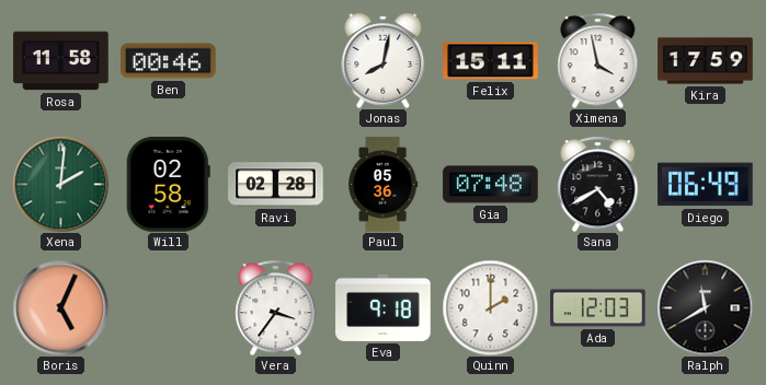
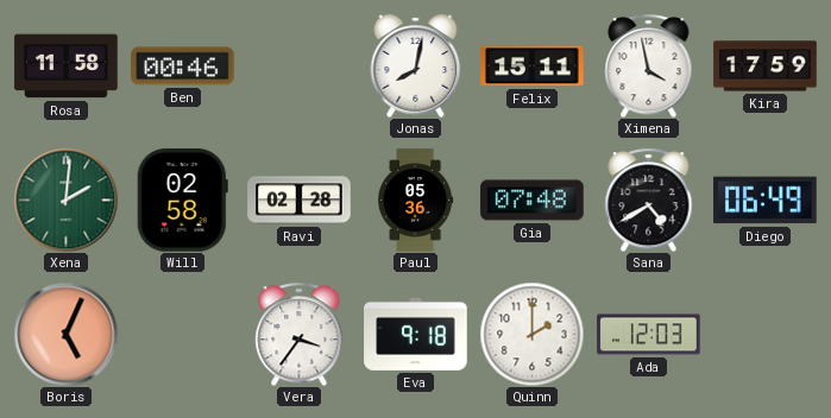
Ralph: 11:40 -> none (705, 307)
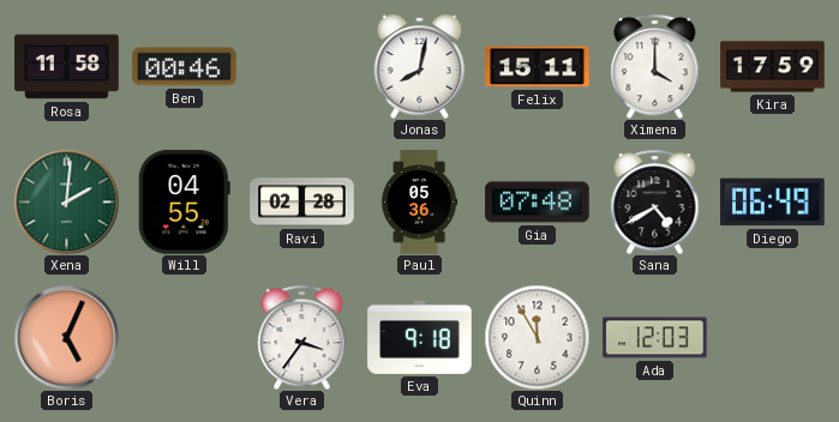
Ximena: 3:58 -> 4:00 (655, 66)
Will: 02:58 -> 04:55 (184, 203)
Quinn: 2:00 -> 11:55 (537, 337)
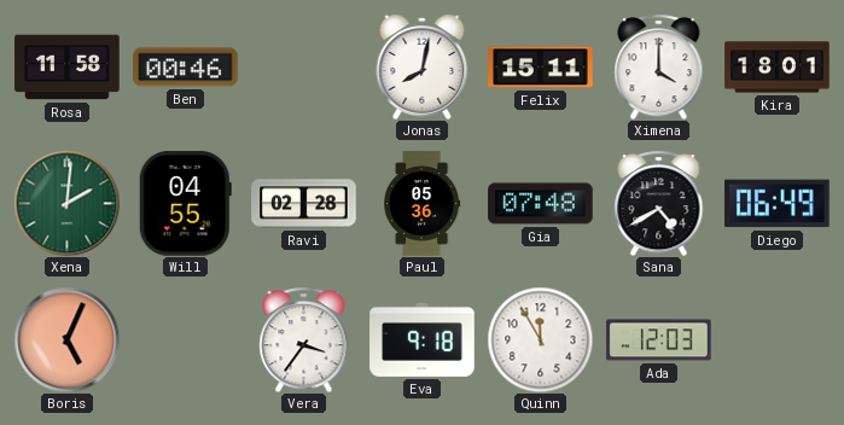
Kira: 17:59 -> 18:01 (778, 68)
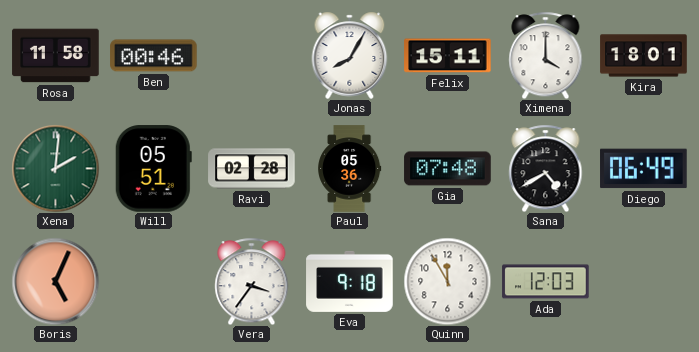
Jonas: 8:02 -> 8:05 (350, 55)
Will: 04:55 -> 05:51 (153, 169)
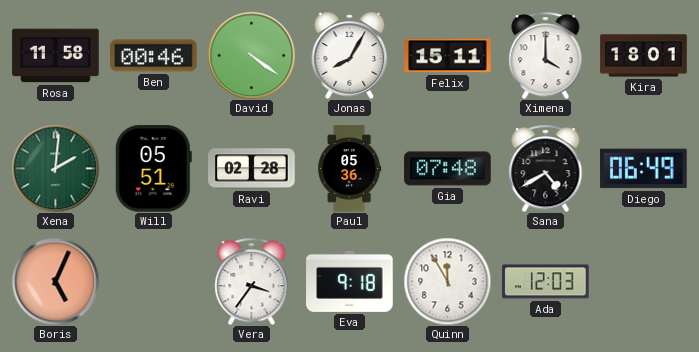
David: none -> 4:21 (251, 55)
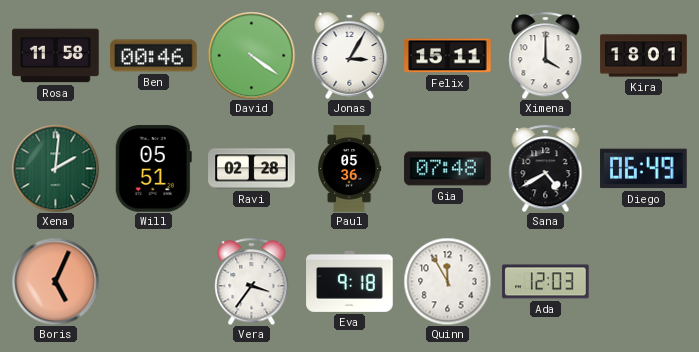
Jonas: 8:05 -> 3:05 (350, 55)
